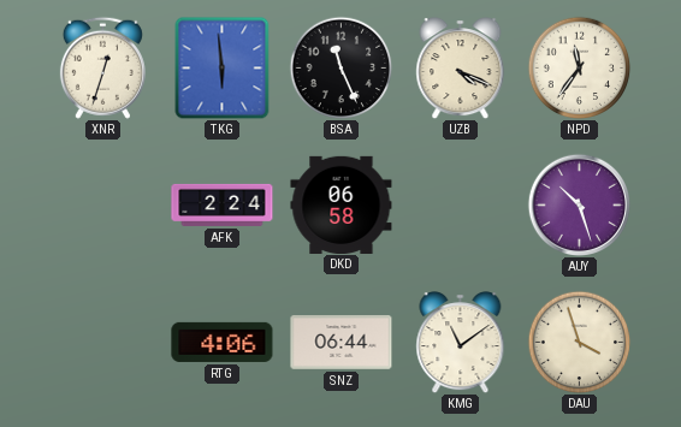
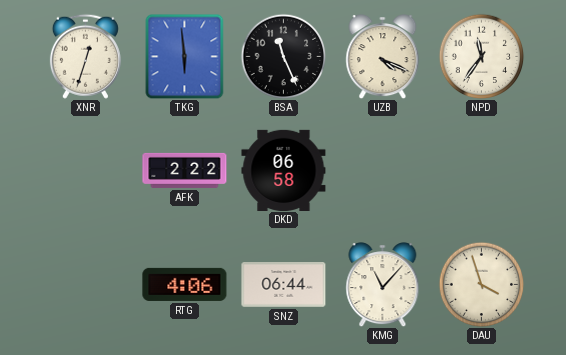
AFK: 2:24 -> 2:22 (185, 170)
AUY: 10:27 -> none (579, 204)
KMG: 11:09 -> 11:07 (383, 285)
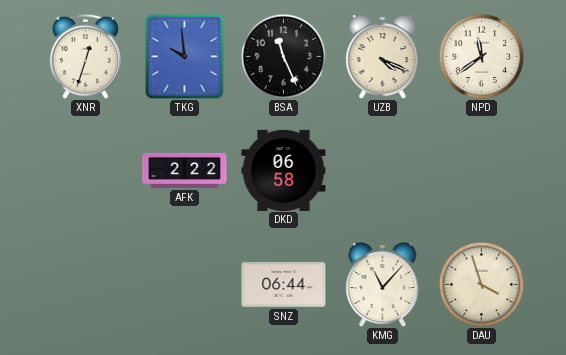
TKG: 5:59 -> 9:59 (185, 56)
NPD: 11:36 -> 11:39 (481, 56)
RTG: 4:06 -> none (185, 284)
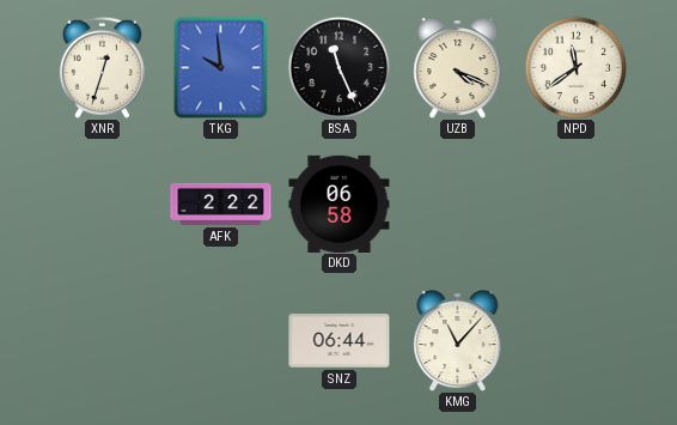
DAU: 3:57 -> none (481, 284)
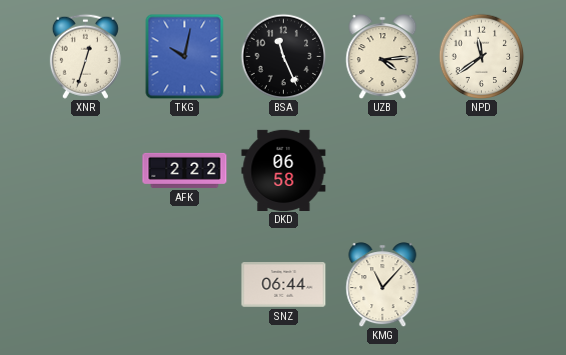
TKG: 9:59 -> 10:02 (185, 56)
UZB: 4:19 -> 4:14 (383, 57)
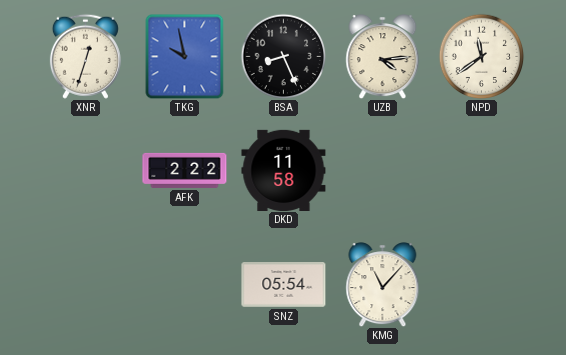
TKG: 10:02 -> 9:58 (185, 56)
BSA: 11:26 -> 8:26 (283, 56)
DKD: 06:58 -> 11:58 (284, 170)
SNZ: 06:44 -> 05:54 (284, 285)
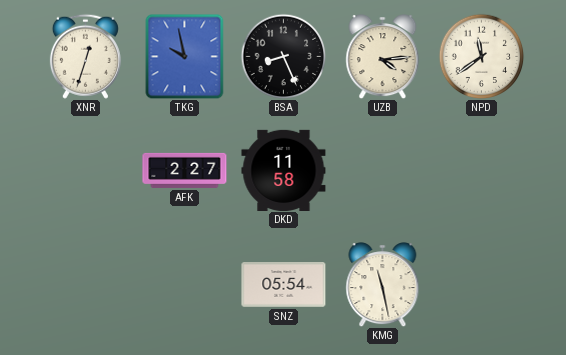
AFK: 2:22 -> 2:27 (185, 170)
KMG: 11:07 -> 11:28 (383, 285)
